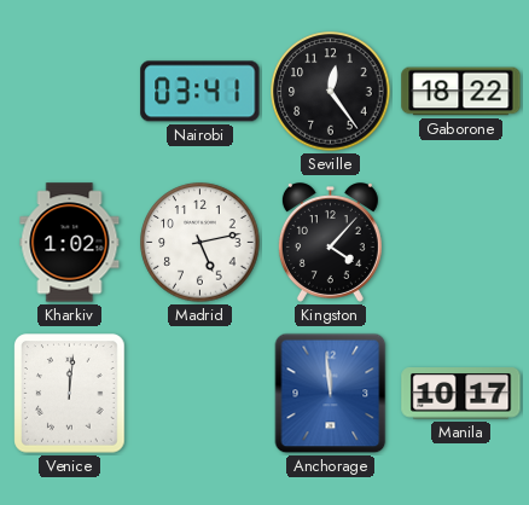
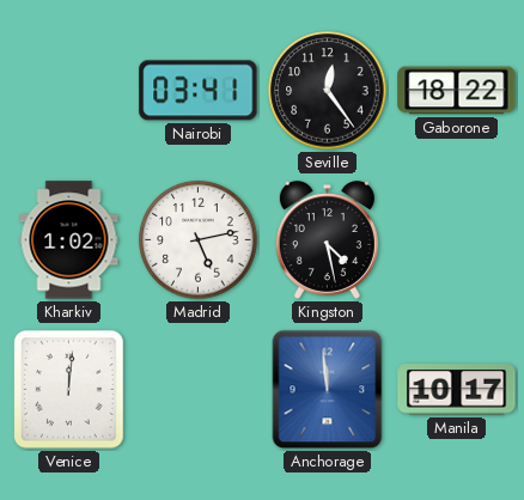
Kingston: 4:07 -> 4:28 (327, 240)
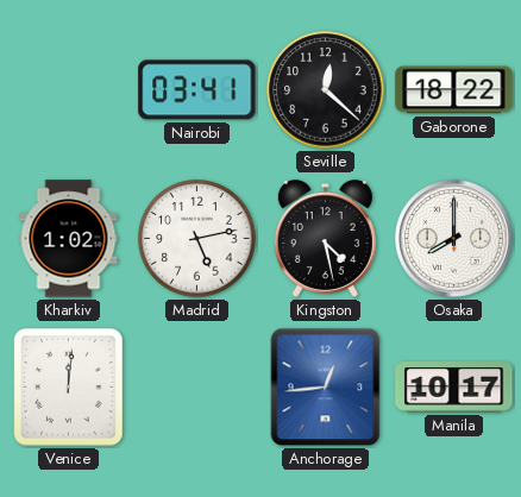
Seville: 12:24 -> 12:22 (326, 90)
Osaka: none -> 8:00 (454, 239)
Anchorage: 11:59 -> 12:44 (326, 388)
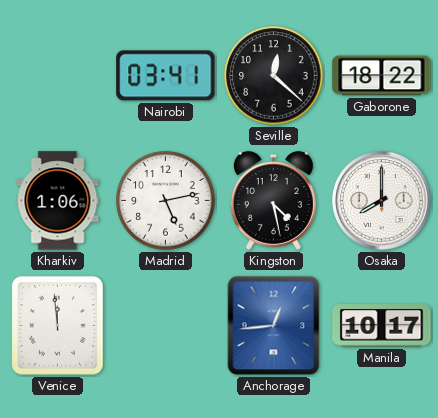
Kharkiv: 1:02 -> 1:06 (58, 201)
Venice: 12:01 -> 11:59 (58, 326)
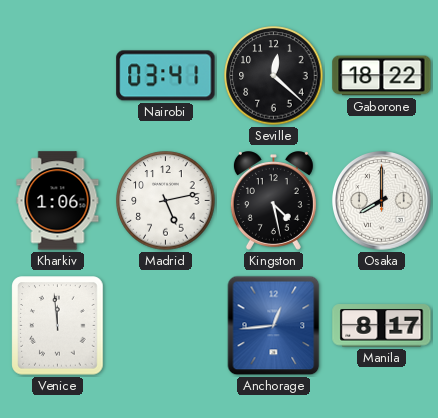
Manila: 10:17 -> 8:17 (382, 326)
